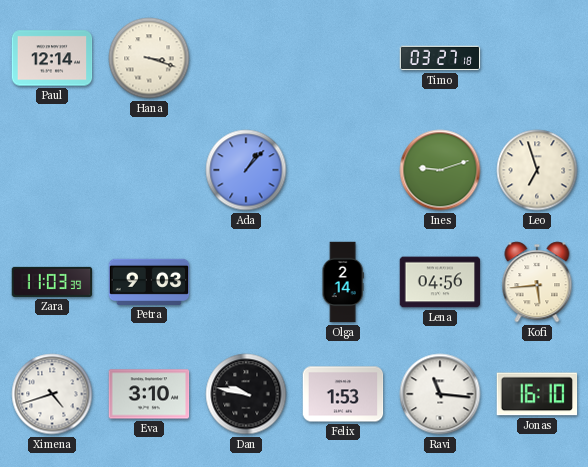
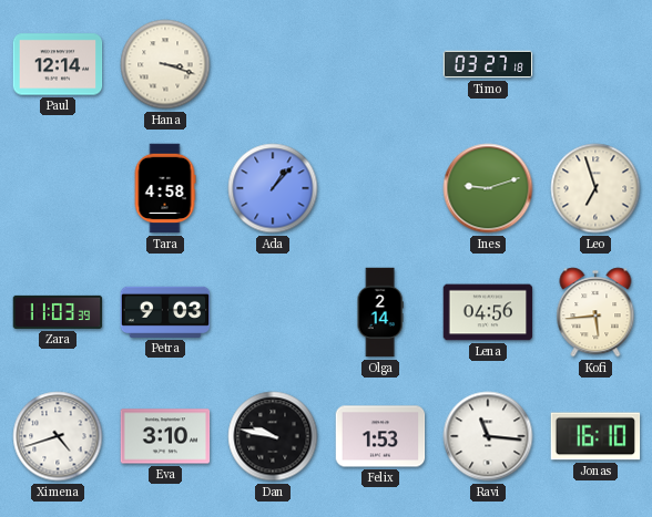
Tara: none -> 4:58 (165, 188)
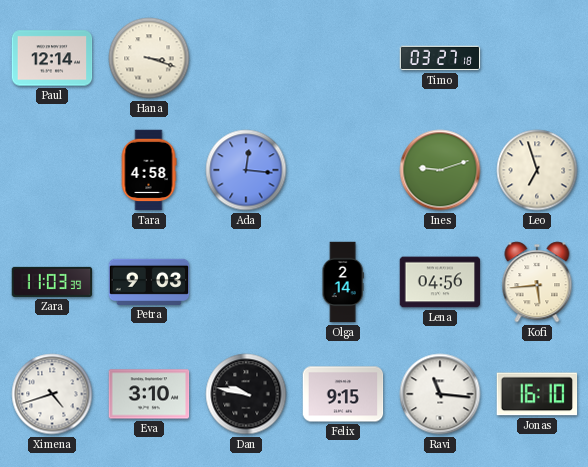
Ada: 1:07 -> 12:16 (246, 170)
Felix: 1:53 -> 9:15 (343, 394)
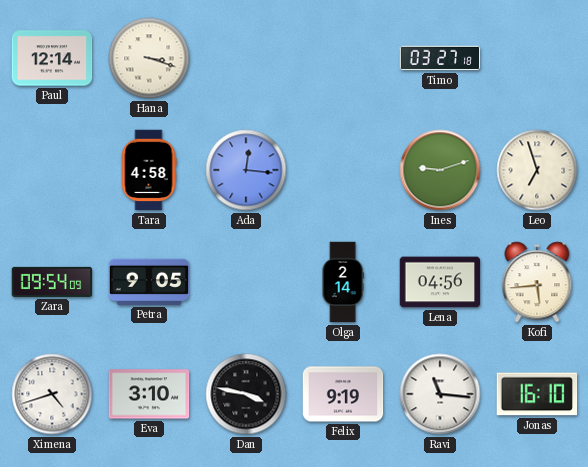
Zara: 11:03 -> 09:54 (52, 282)
Petra: 9:03 -> 9:05 (149, 282)
Dan: 9:47 -> 3:47 (246, 394)
Felix: 9:15 -> 9:19 (343, 394)
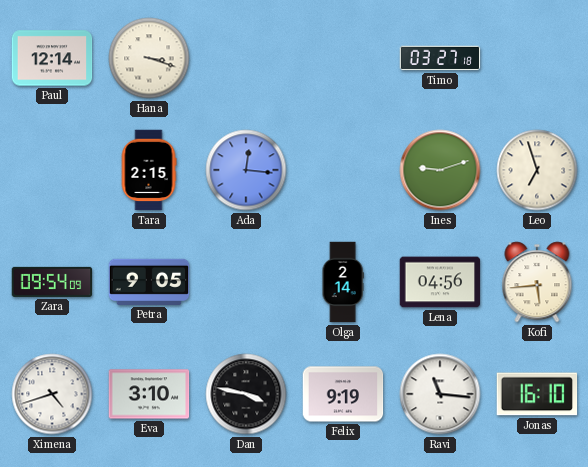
Tara: 4:58 -> 2:15 (149, 170)
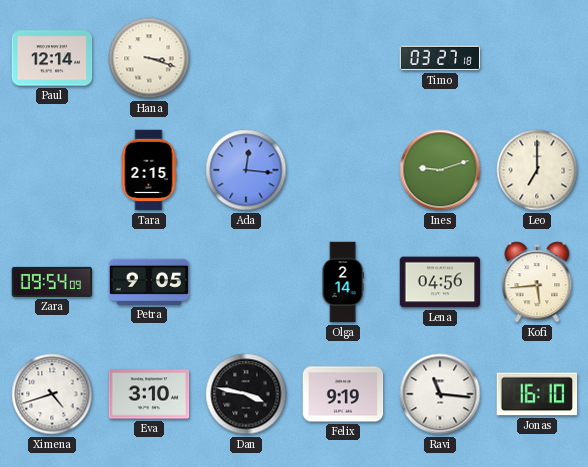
Leo: 6:57 -> 7:00 (537, 170)
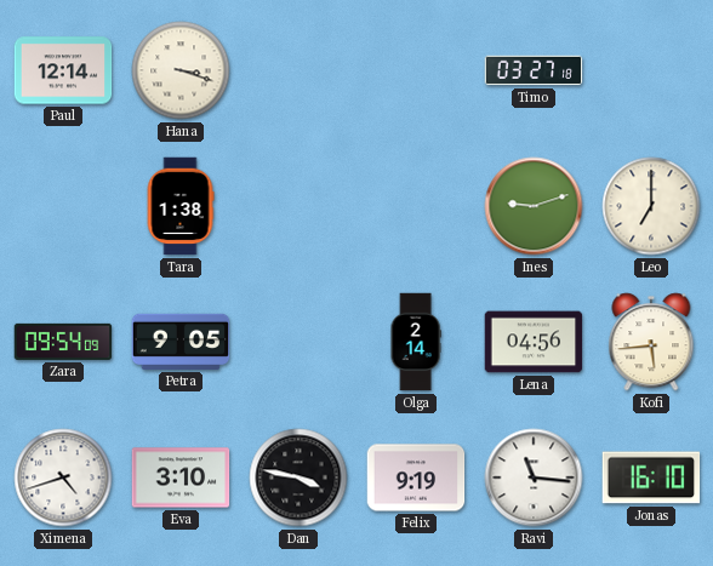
Tara: 2:15 -> 1:38 (181, 206)
Ada: 12:16 -> none (246, 170)
